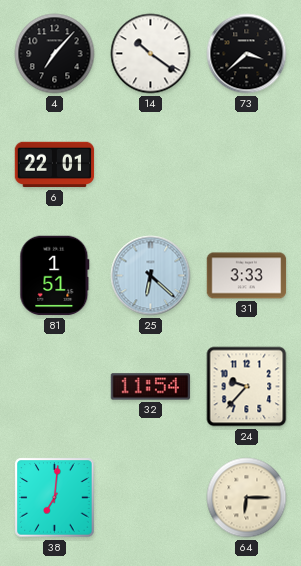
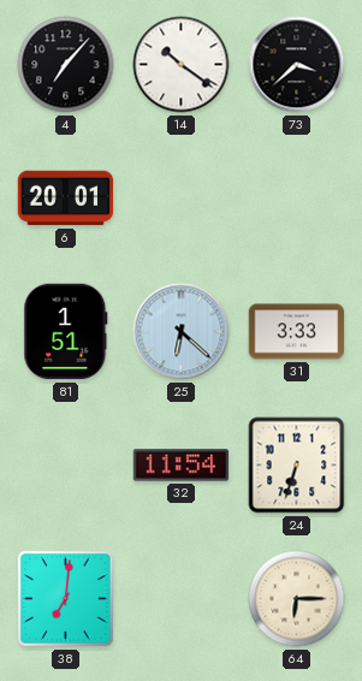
6: 22:01 -> 20:01 (66, 199)
24: 9:37 -> 6:33 (297, 466)
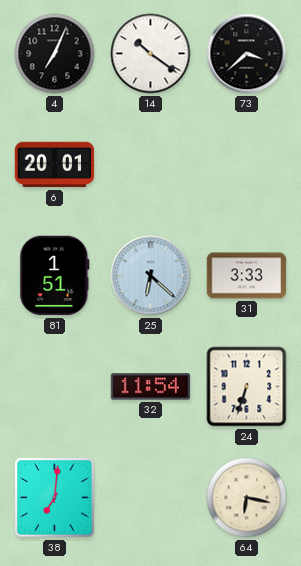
4: 7:07 -> 7:04 (55, 54)
64: 6:15 -> 6:17 (247, 498)
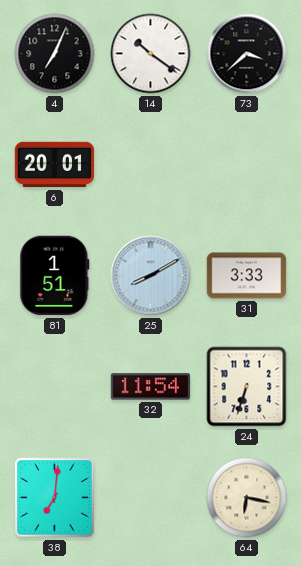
25: 6:22 -> 8:10 (151, 276)
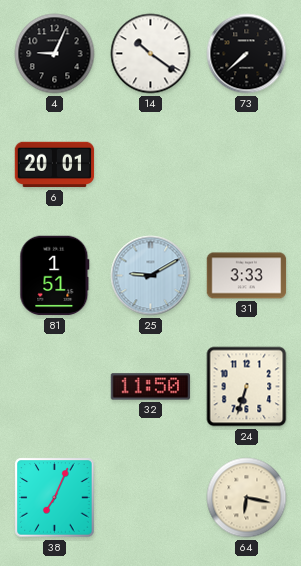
4: 7:04 -> 9:04 (55, 54)
73: 3:38 -> 7:38 (247, 54)
25: 8:10 -> 9:10 (151, 276)
32: 11:54 -> 11:50 (151, 387)
38: 7:01 -> 7:04 (55, 498)
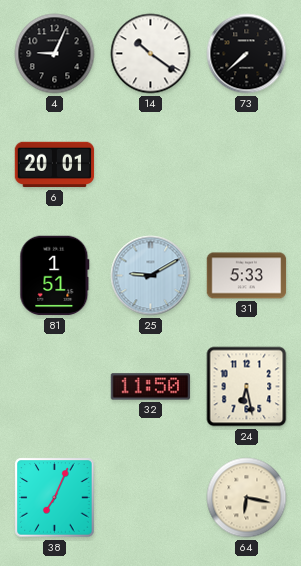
31: 3:33 -> 5:33 (247, 276)
24: 6:33 -> 6:28 (247, 387)
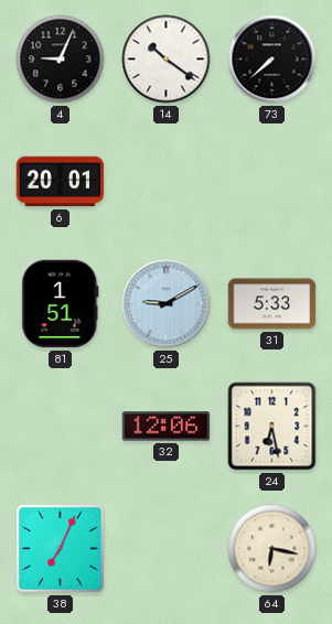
32: 11:50 -> 12:06 (167, 427)
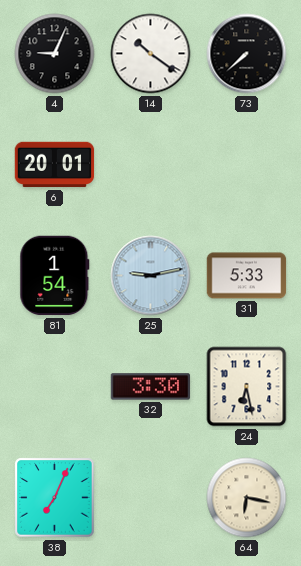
81: 1:51 -> 1:54 (55, 276)
25: 9:10 -> 9:13 (151, 276)
32: 12:06 -> 3:30 (151, 387)
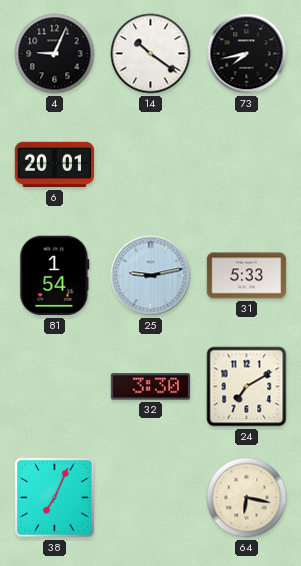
73: 7:38 -> 7:43 (247, 54)
24: 6:28 -> 7:10 (247, 387)
